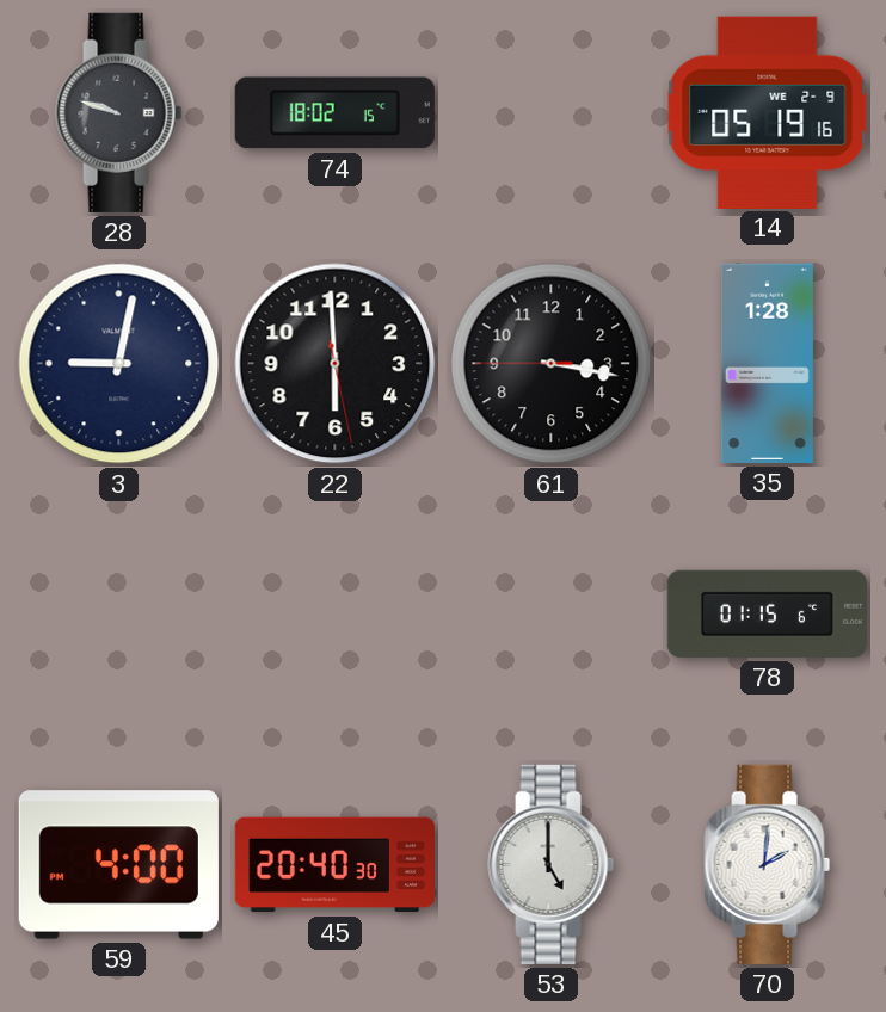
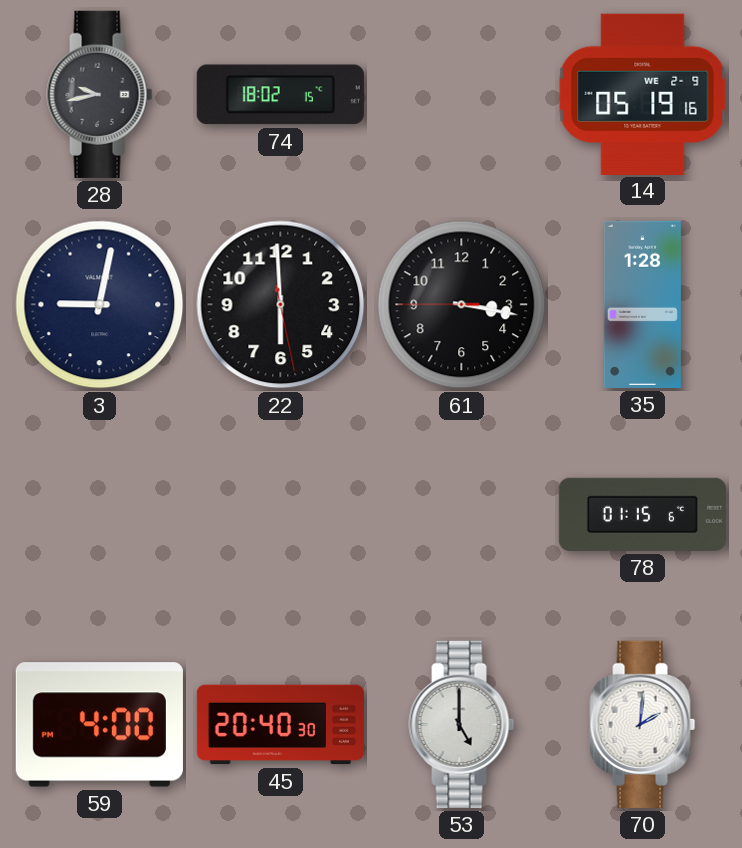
28: 9:48 -> 9:43 (100, 94)
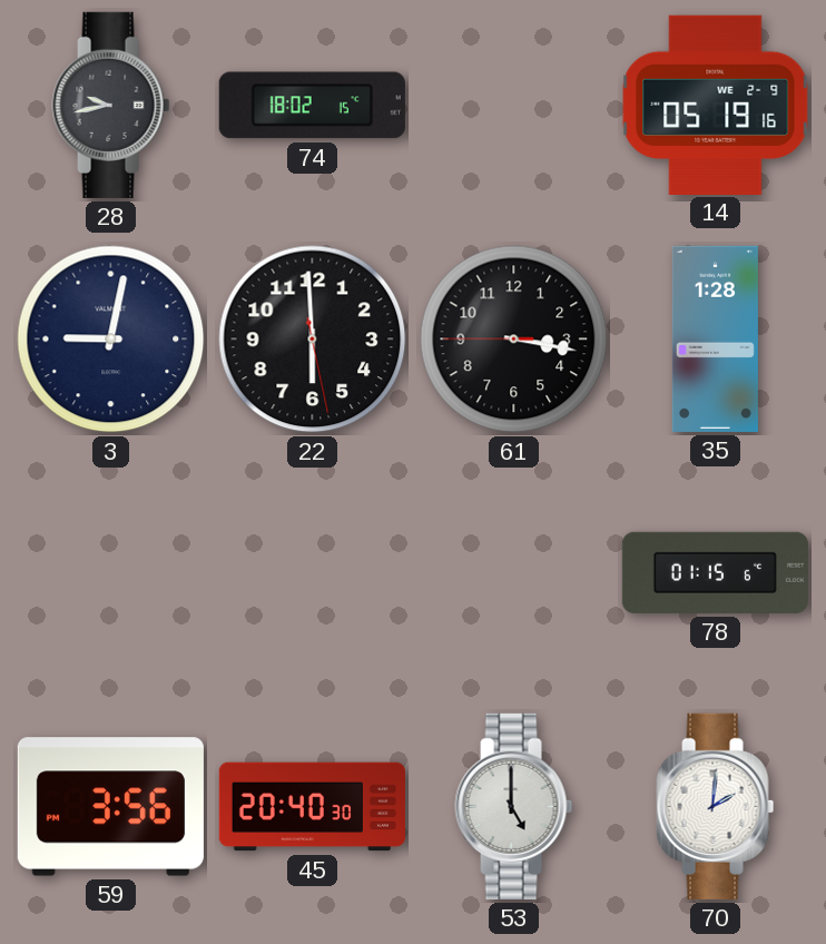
59: 4:00 -> 3:56 (110, 807)
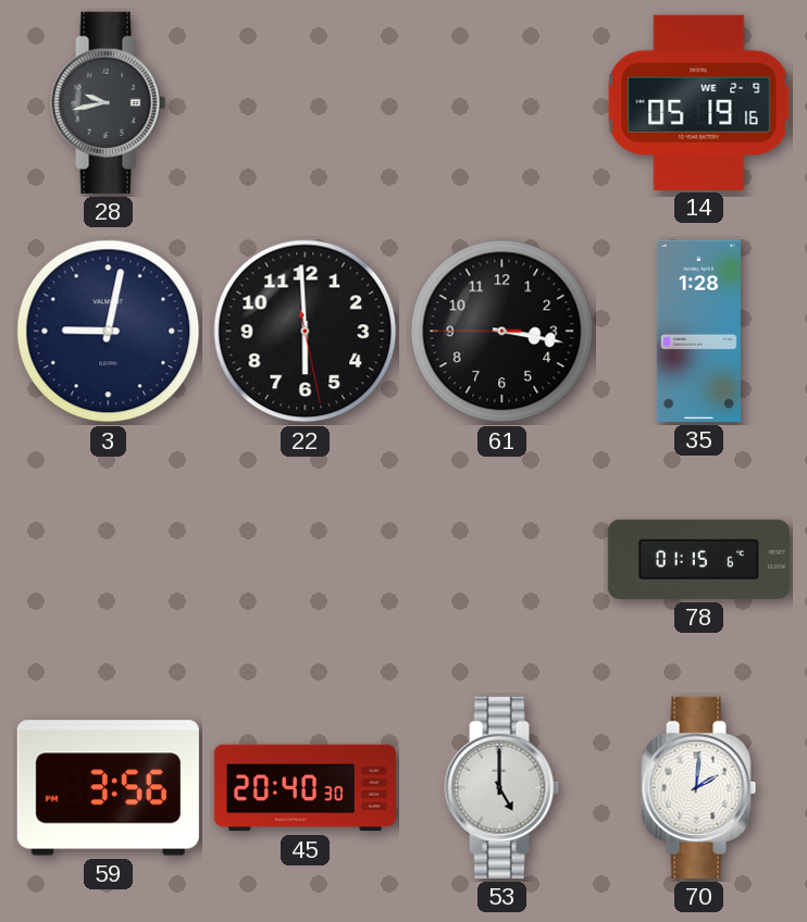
74: 18:02 -> none (312, 106)
